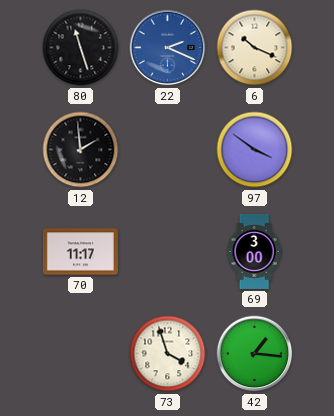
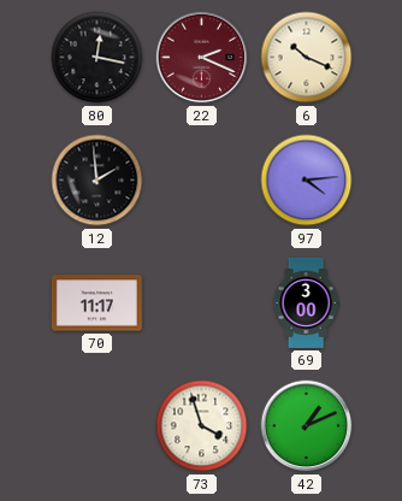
80: 11:27 -> 12:17 (97, 58)
22 dial: blue -> burgundy (202, 58)
97: 3:51 -> 4:14 (307, 181)
42: 1:16 -> 1:11 (307, 426)
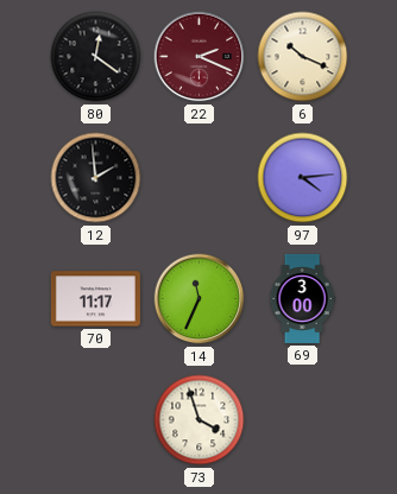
80: 12:17 -> 12:21 (96, 57)
14: none -> 11:34 (200, 299)
42: 1:11 -> none (307, 426)
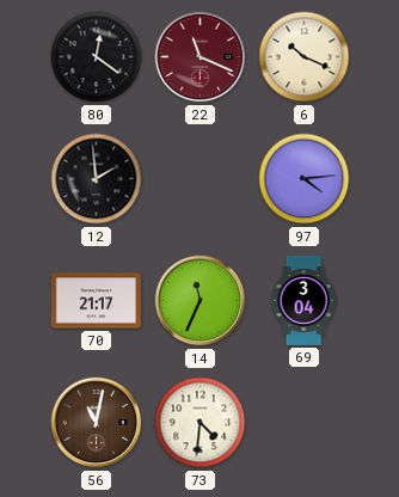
22: 2:19 -> 11:19 (201, 57)
70: 11:17 -> 21:17 (96, 301)
69: 3:00 -> 3:04 (303, 300)
56: none -> 11:02 (97, 423)
73: 3:57 -> 4:31 (201, 423)
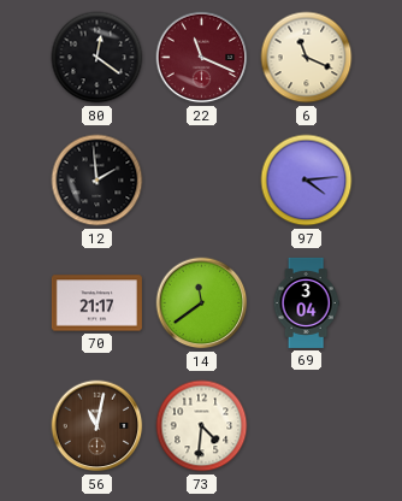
6: 10:19 -> 11:19 (307, 58)
14: 11:34 -> 11:39 (202, 303)
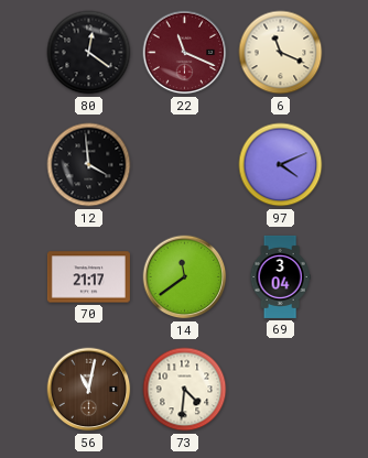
12: 1:59 -> 3:59 (89, 165)
97: 4:14 -> 4:11 (281, 165)
